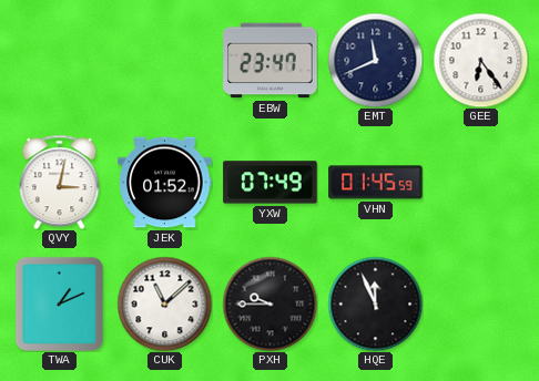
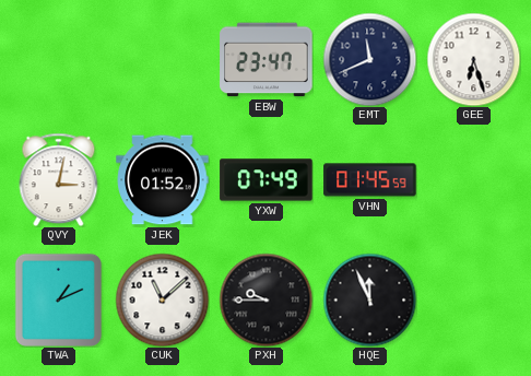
GEE: 6:24 -> 6:27 (473, 59)
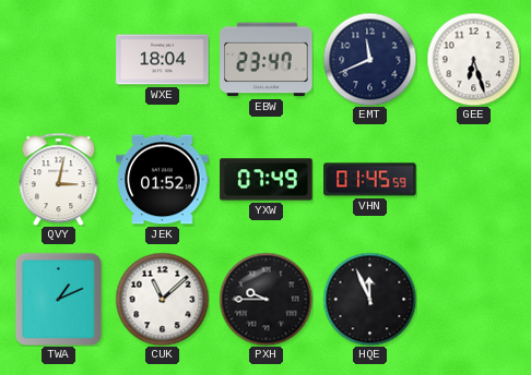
WXE: none -> 18:04 (163, 60)
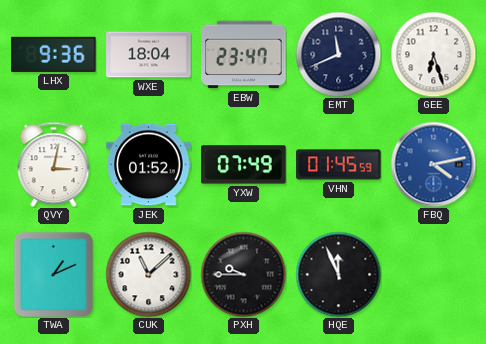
LHX: none -> 9:36 (54, 54)
FBQ: none -> 4:13 (433, 164)
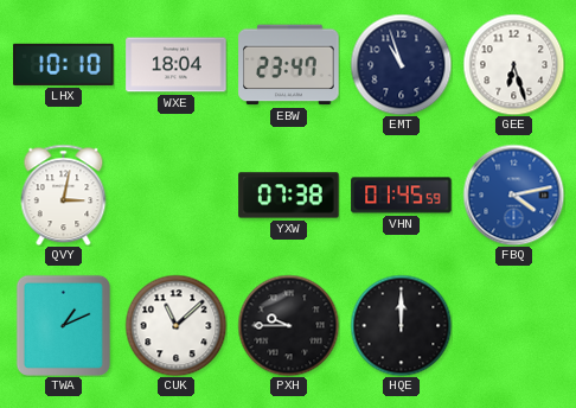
LHX: 9:36 -> 10:10 (64, 64)
EMT: 11:41 -> 10:57 (401, 64)
JEK: 01:52 -> none (149, 165)
YXW: 07:49 -> 07:38 (289, 196)
HQE: 11:56 -> 12:00 (401, 325)
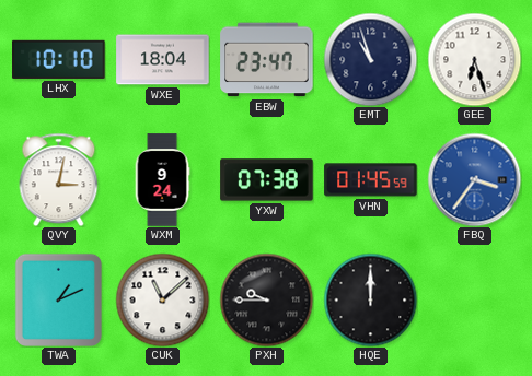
WXM: none -> 9:24 (162, 180)
FBQ: 4:13 -> 3:36 (474, 179)
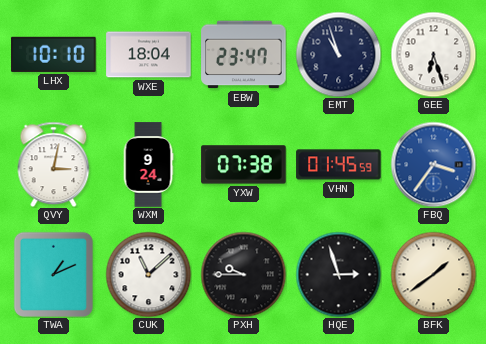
HQE: 12:00 -> 2:57 (338, 274)
BFK: none -> 1:39 (433, 274)
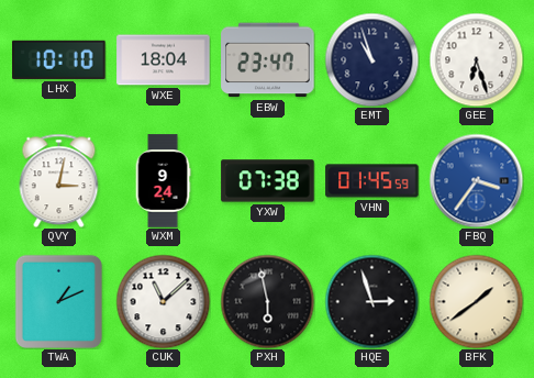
PXH: 9:45 -> 5:58 (267, 301)
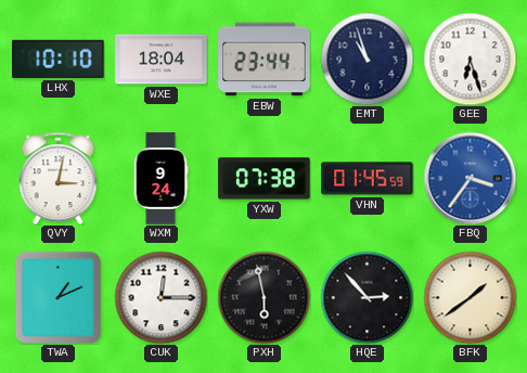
EBW: 23:47 -> 23:44 (265, 60)
CUK: 11:08 -> 12:15 (160, 297)
HQE: 2:57 -> 2:53 (367, 297)
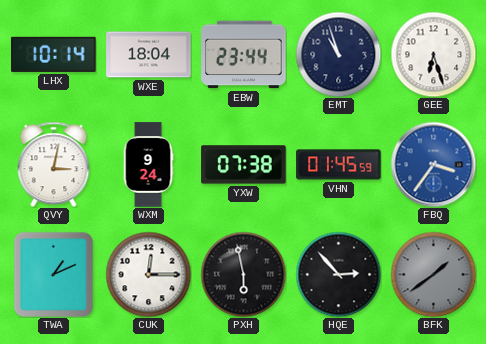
LHX: 10:10 -> 10:14 (54, 54)
BFK dial: cream -> grey (433, 274)
